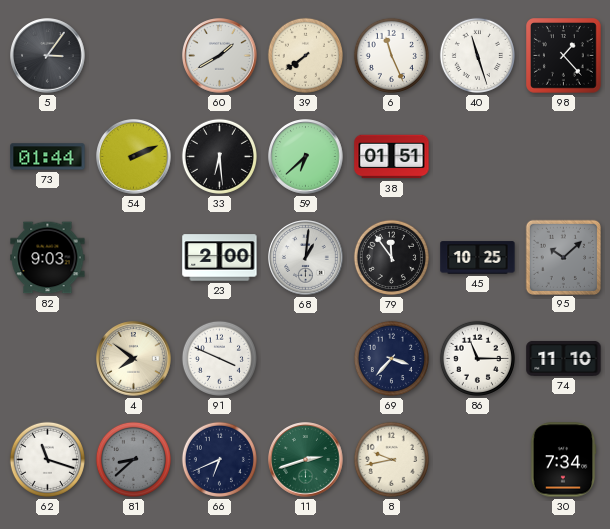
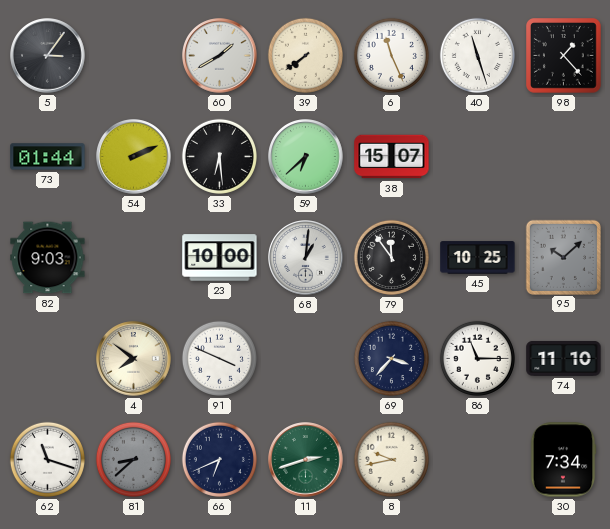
38: 01:51 -> 15:07 (392, 157)
23: 2:00 -> 10:00 (220, 258)
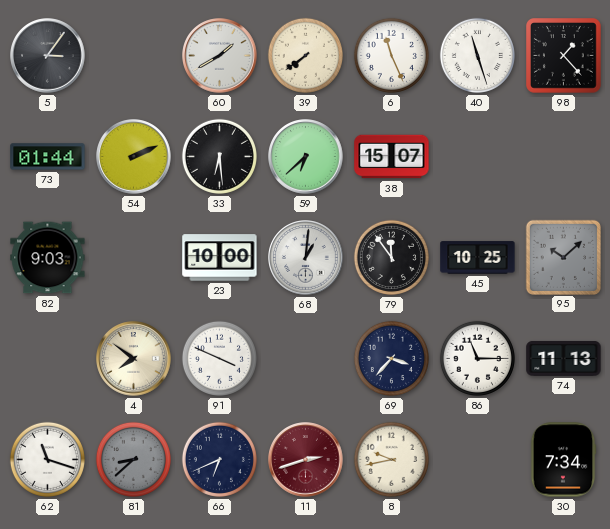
74: 11:10 -> 11:13 (564, 358)
11 dial: green -> burgundy (306, 460)
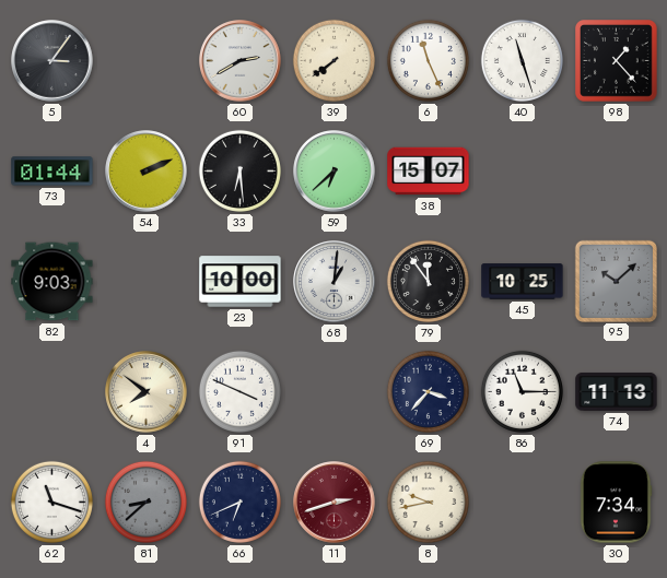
60: 1:40 -> 2:40 (241, 61)
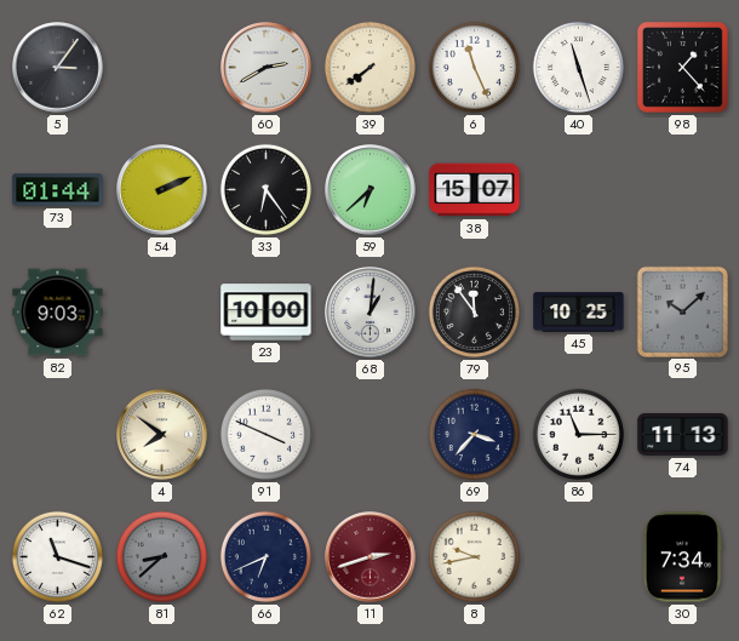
33: 6:29 -> 6:24 (265, 189)
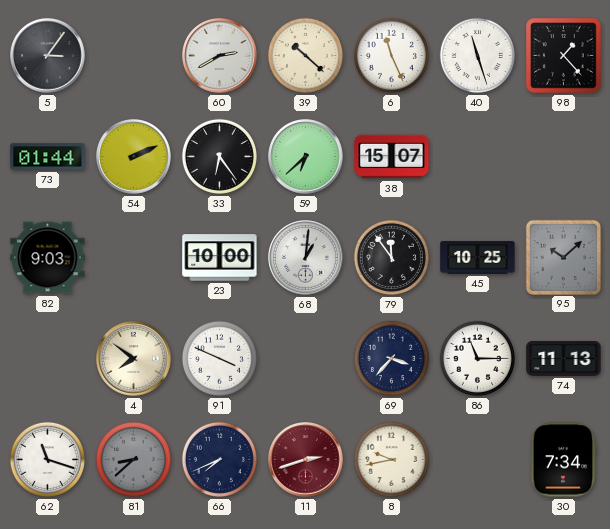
39: 7:39 -> 10:22 (305, 55)
66: 6:41 -> 7:41 (219, 459)
